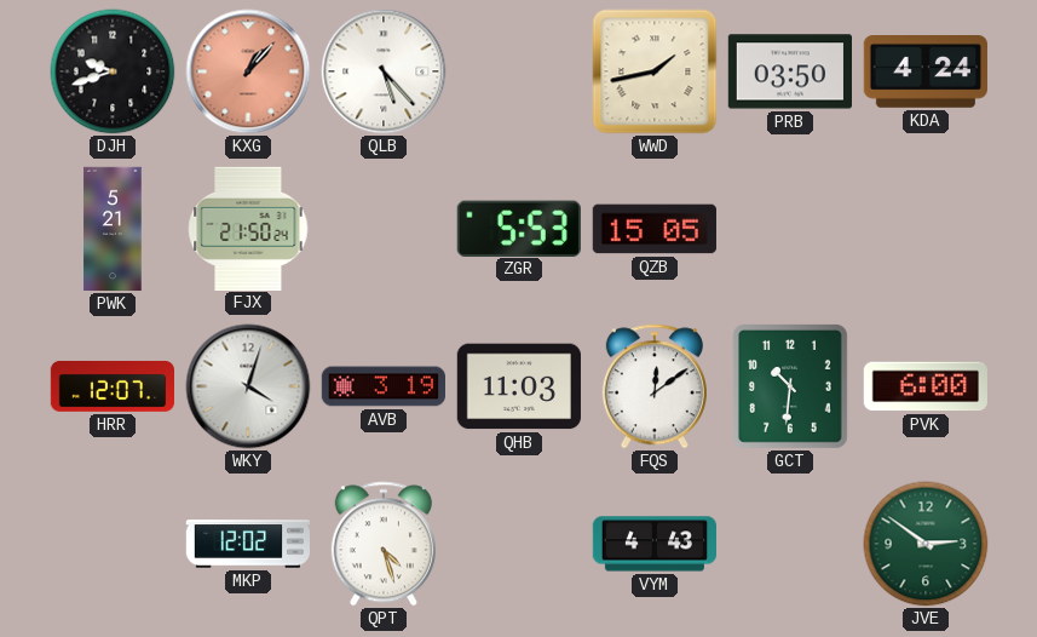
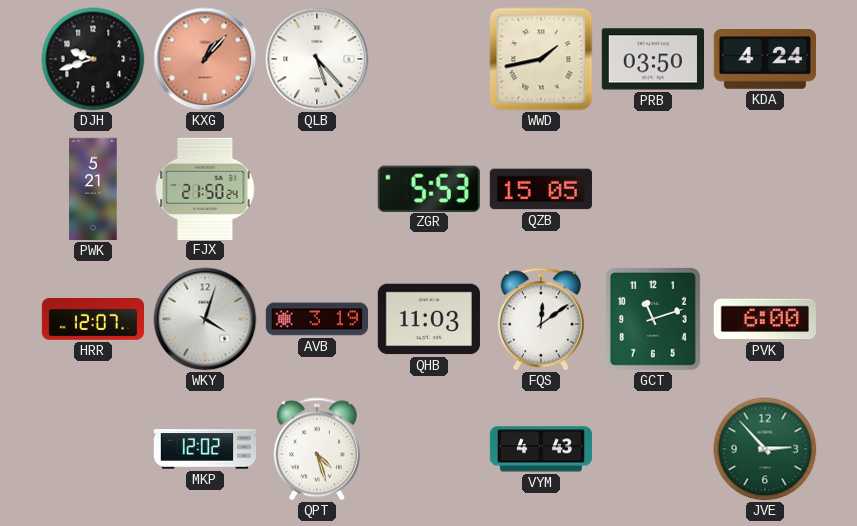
GCT: 10:31 -> 11:12 (653, 319)
JVE: 2:51 -> 2:53 (765, 449)
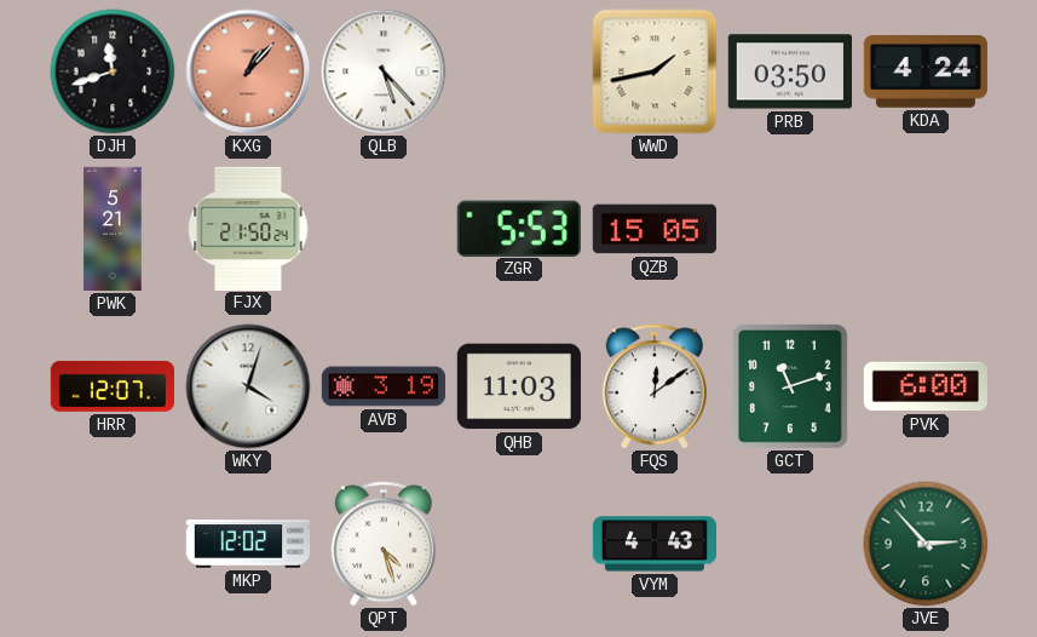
DJH: 9:42 -> 11:42 (113, 71)
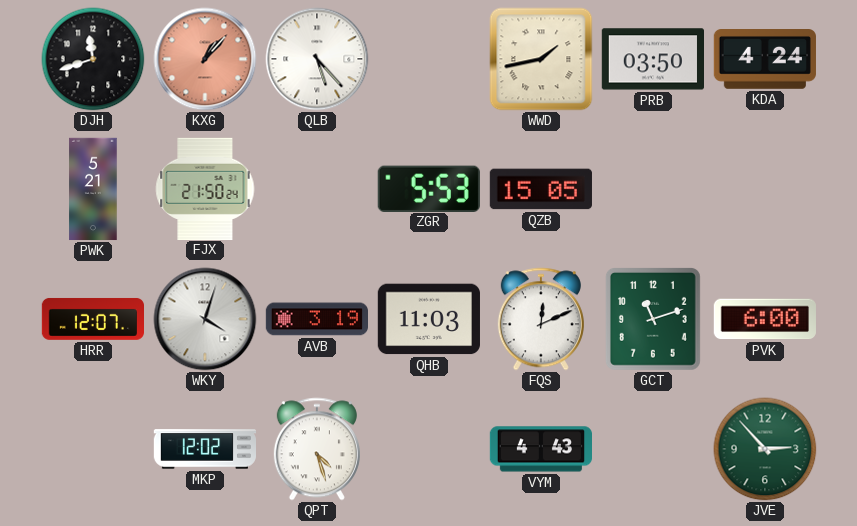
FQS: 12:09 -> 12:11 (541, 319)
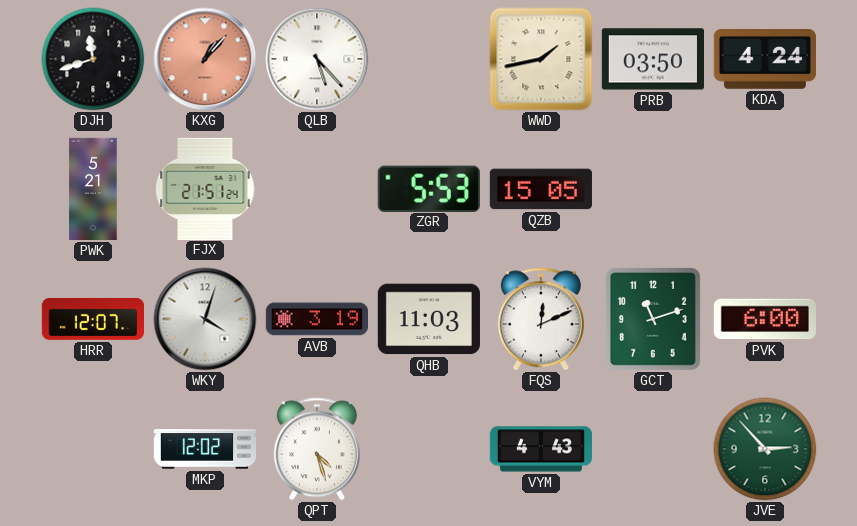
FJX: 21:50 -> 21:51 (205, 188)
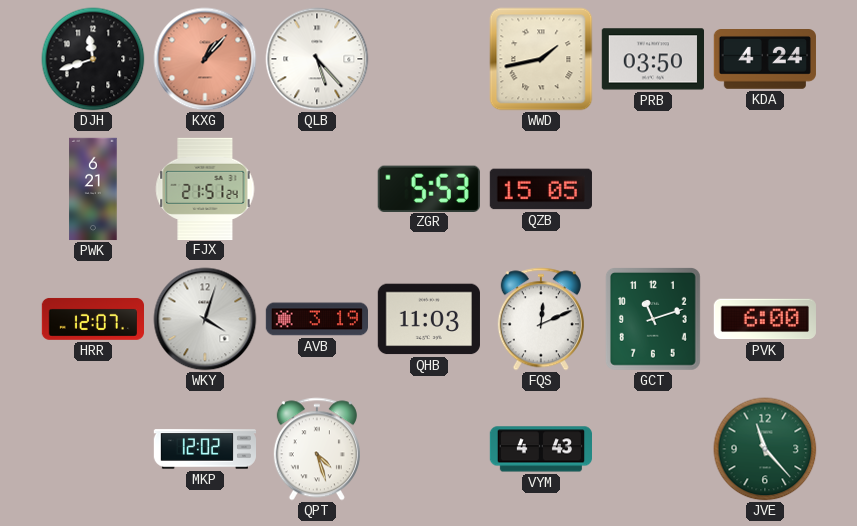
PWK: 5:21 -> 6:21 (93, 189)
JVE: 2:53 -> 11:23 (765, 449)
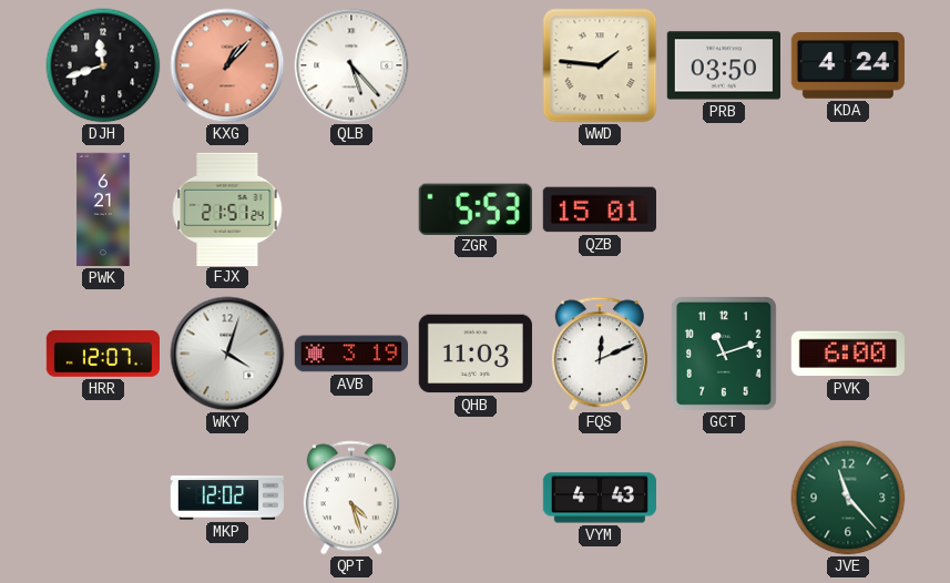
WWD: 1:43 -> 1:46 (600, 65)
QZB: 15:05 -> 15:01 (600, 209)
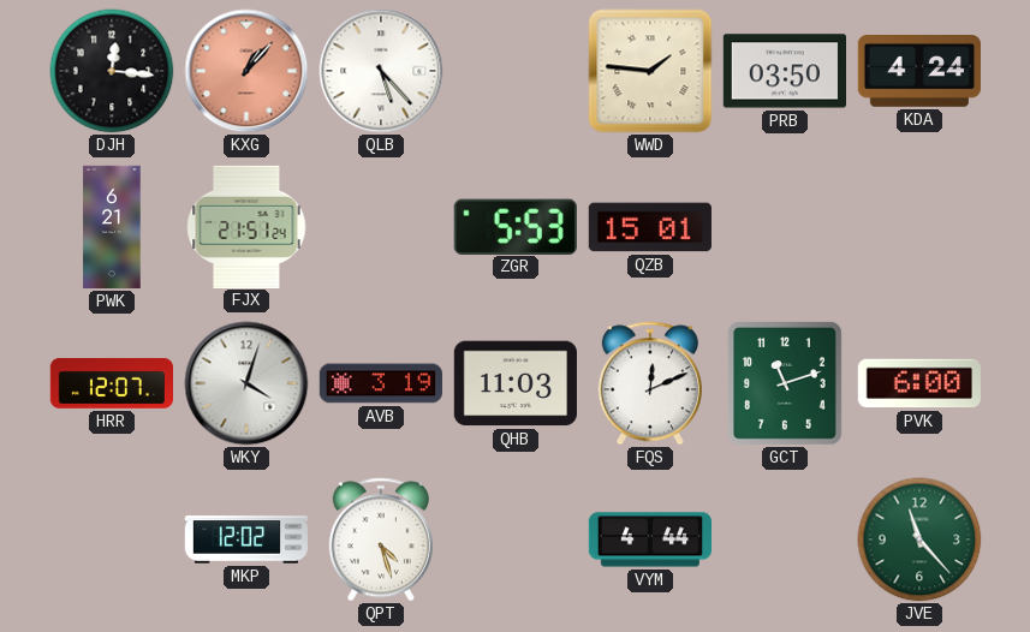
DJH: 11:42 -> 12:16 (112, 71)
VYM: 4:43 -> 4:44 (649, 539)
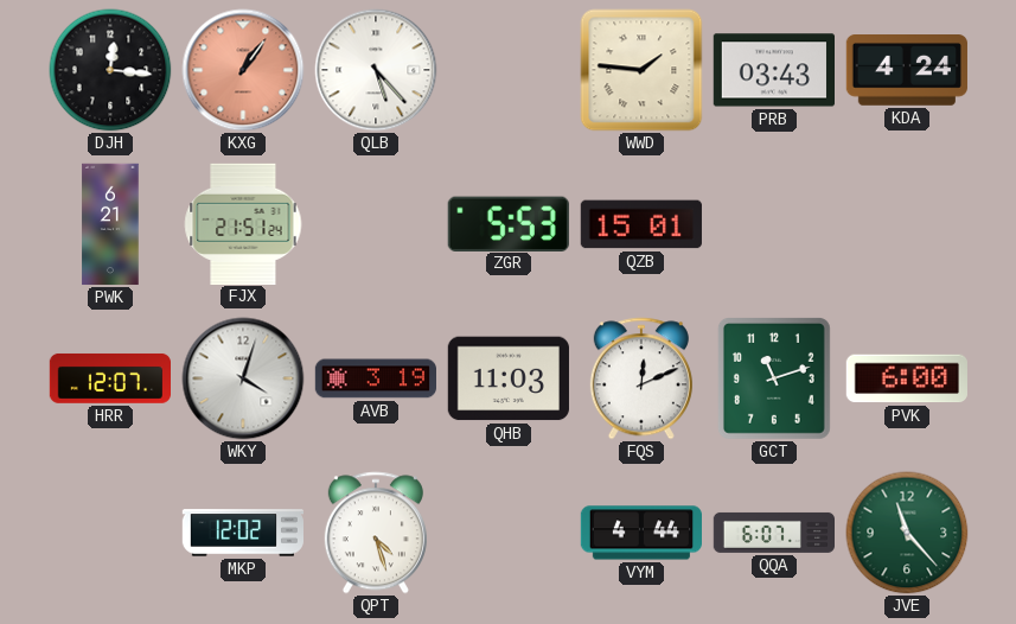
KXG: 1:07 -> 1:06 (243, 70)
PRB: 03:50 -> 03:43 (773, 70)
QQA: none -> 6:07 (773, 533)
